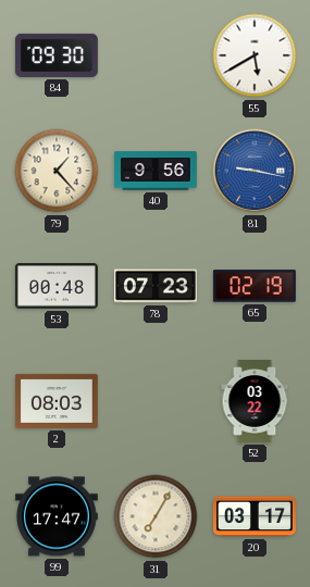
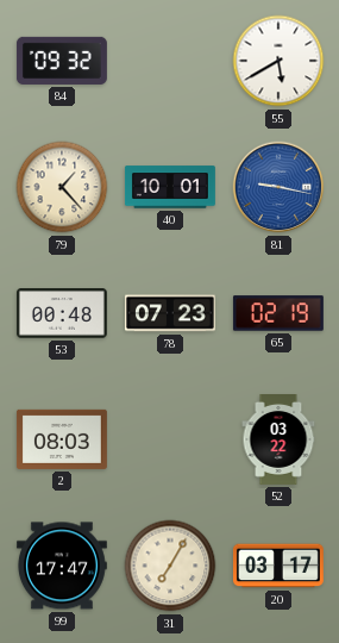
84: 09:30 -> 09:32 (62, 61)
40: 9:56 -> 10:01 (170, 187)
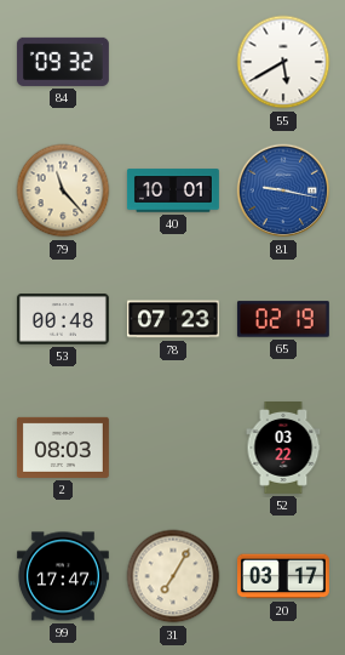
79: 1:23 -> 11:23 (63, 190)
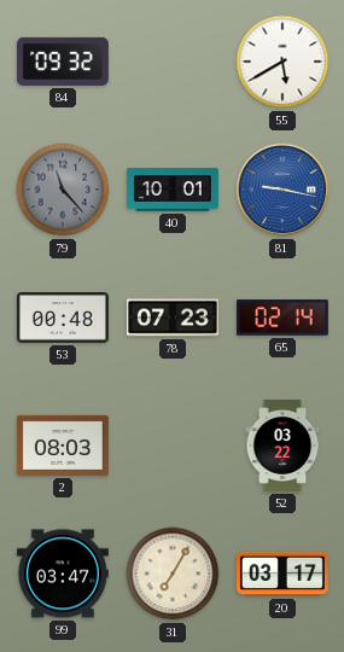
79 dial: cream -> grey (63, 190)
65: 02:19 -> 02:14 (282, 318)
99: 17:47 -> 03:47 (63, 574)
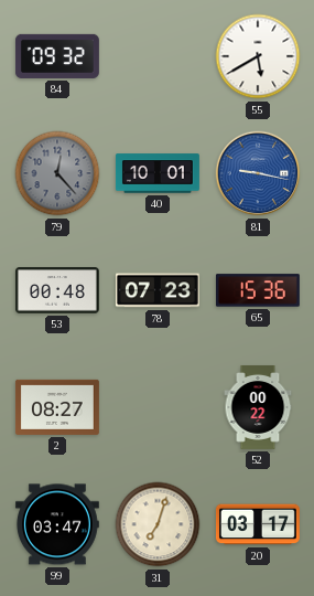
79: 11:23 -> 12:23 (57, 173)
65: 02:14 -> 15:36 (258, 290)
2: 08:03 -> 08:27 (57, 407)
52: 03:22 -> 00:22 (258, 408)
31: 7:05 -> 7:03 (158, 524)
